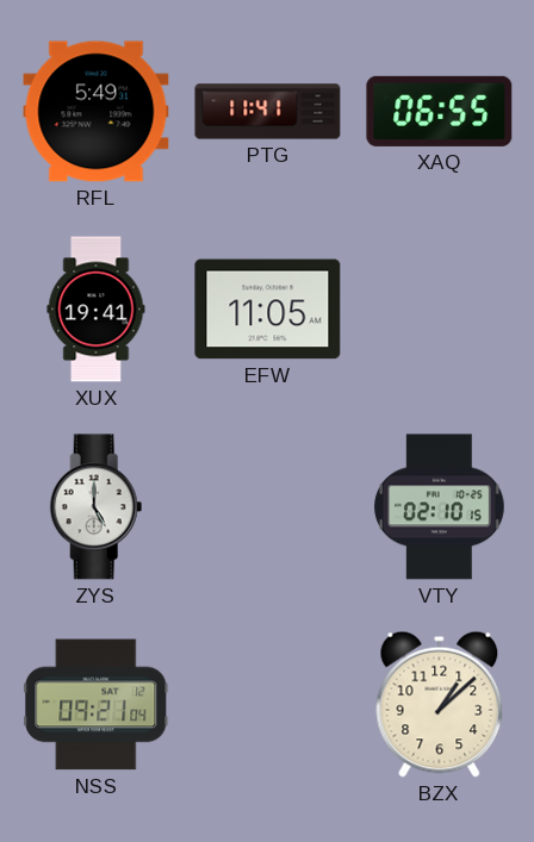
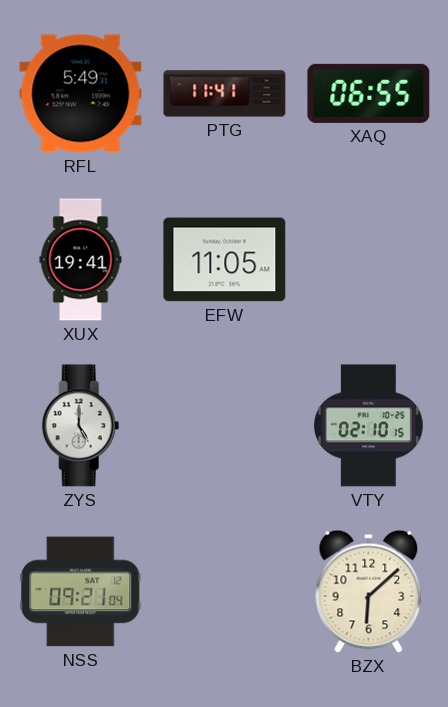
BZX: 1:08 -> 6:08 (369, 591)
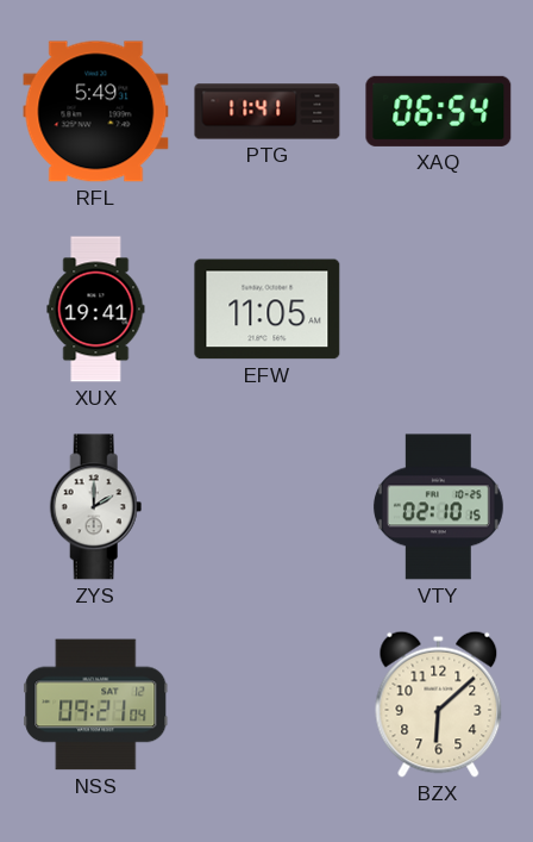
XAQ: 06:55 -> 06:54 (439, 111)
ZYS: 5:00 -> 2:00 (96, 507)
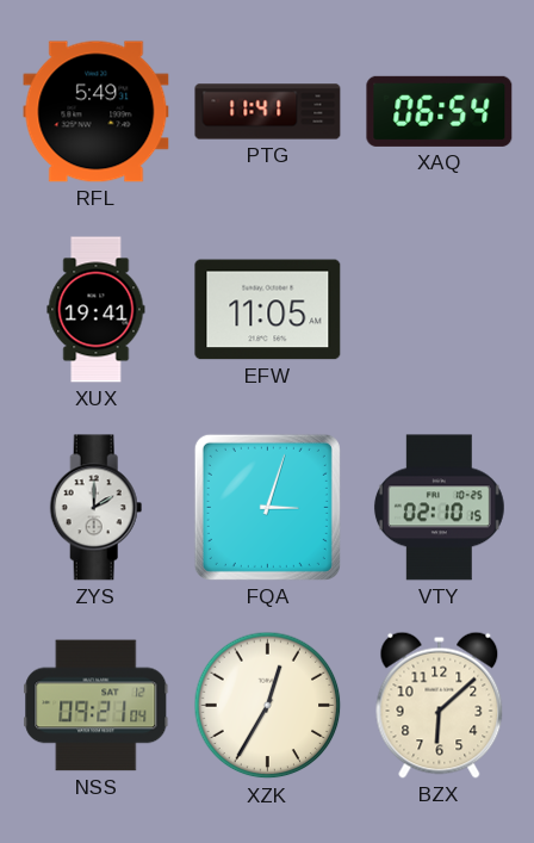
FQA: none -> 3:03 (267, 507)
XZK: none -> 12:35 (268, 706)
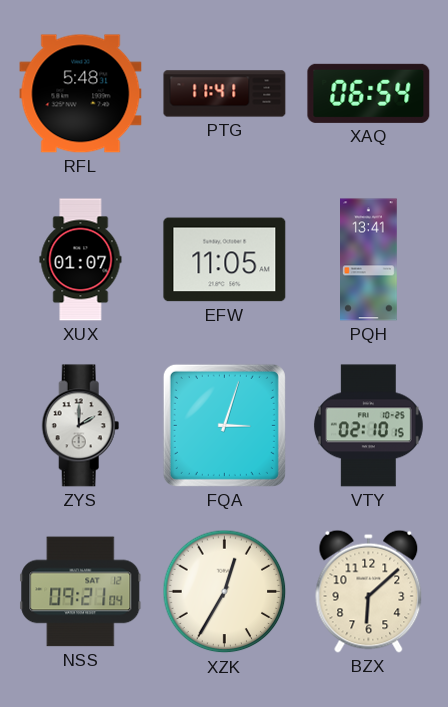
RFL: 5:49 -> 5:48 (81, 94)
XUX: 19:41 -> 01:07 (81, 260)
PQH: none -> 13:41 (369, 260)
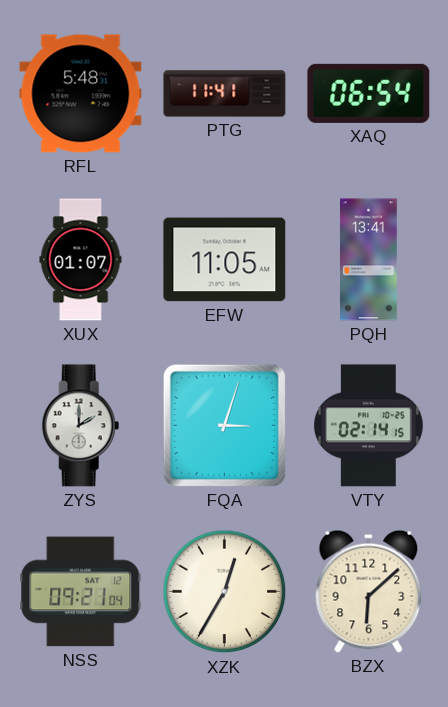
VTY: 02:10 -> 02:14 (368, 426)
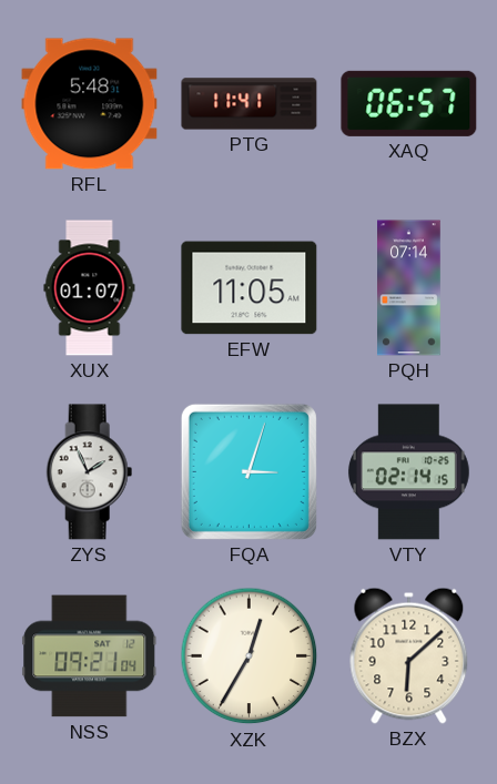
XAQ: 06:54 -> 06:57 (409, 103)
PQH: 13:41 -> 07:14 (409, 288)
ZYS: 2:00 -> 1:56 (90, 472)
